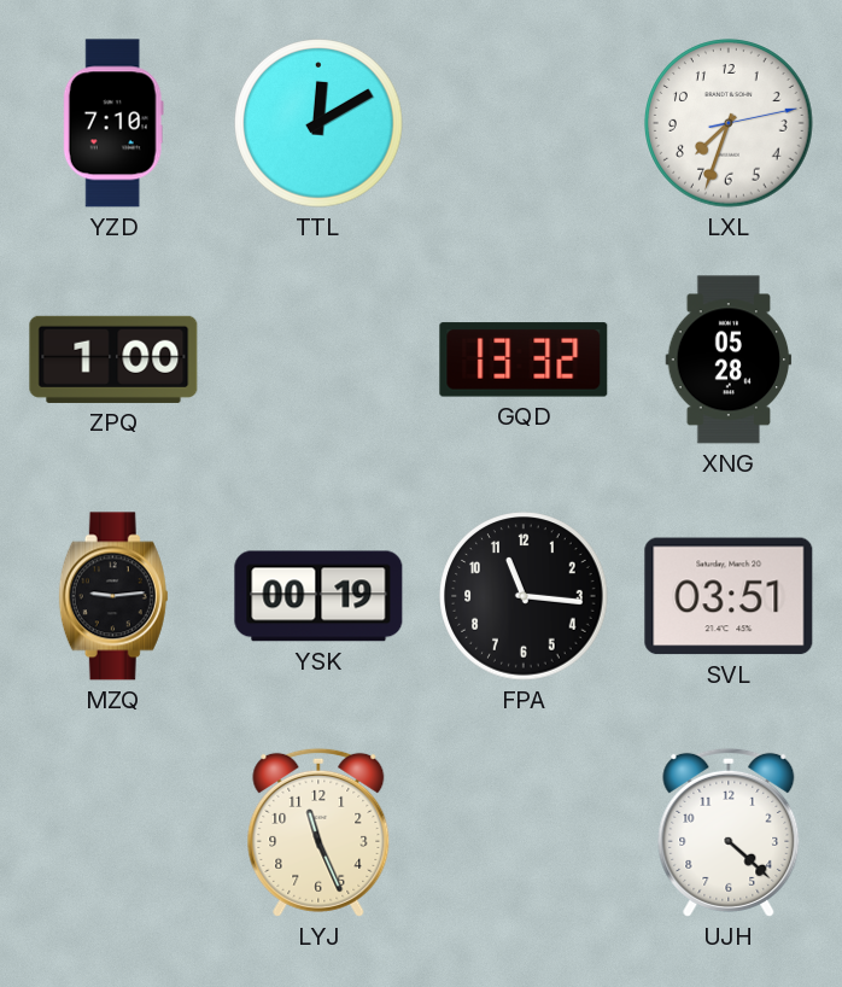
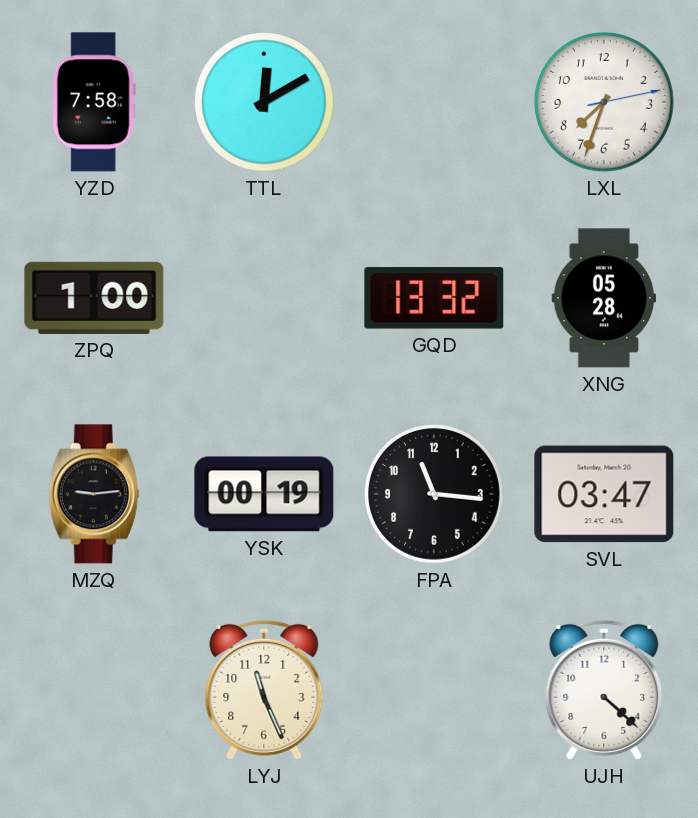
YZD: 7:10 -> 7:58 (94, 102)
SVL: 03:51 -> 03:47 (604, 494)
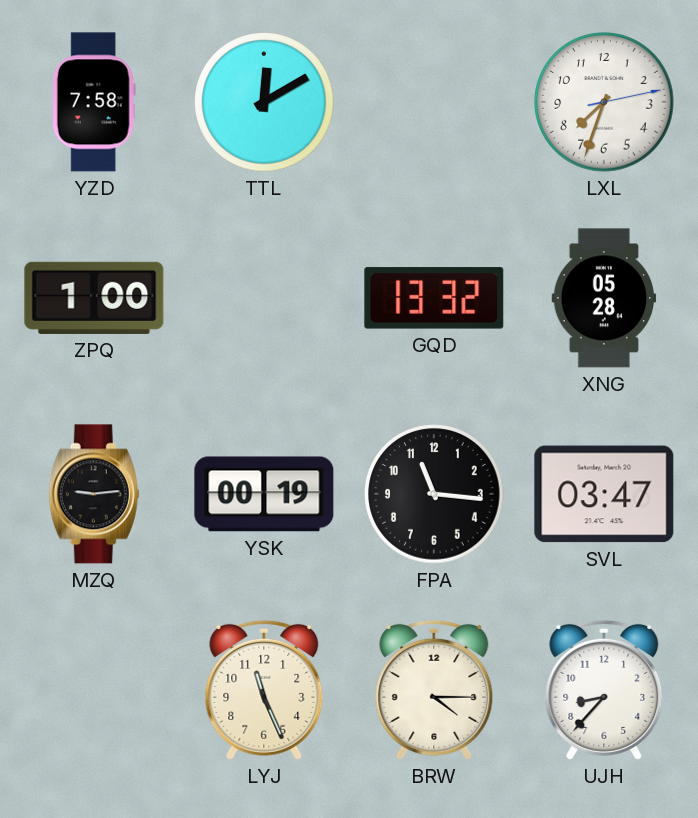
BRW: none -> 4:15 (434, 690)
UJH: 4:22 -> 8:37 (604, 690)
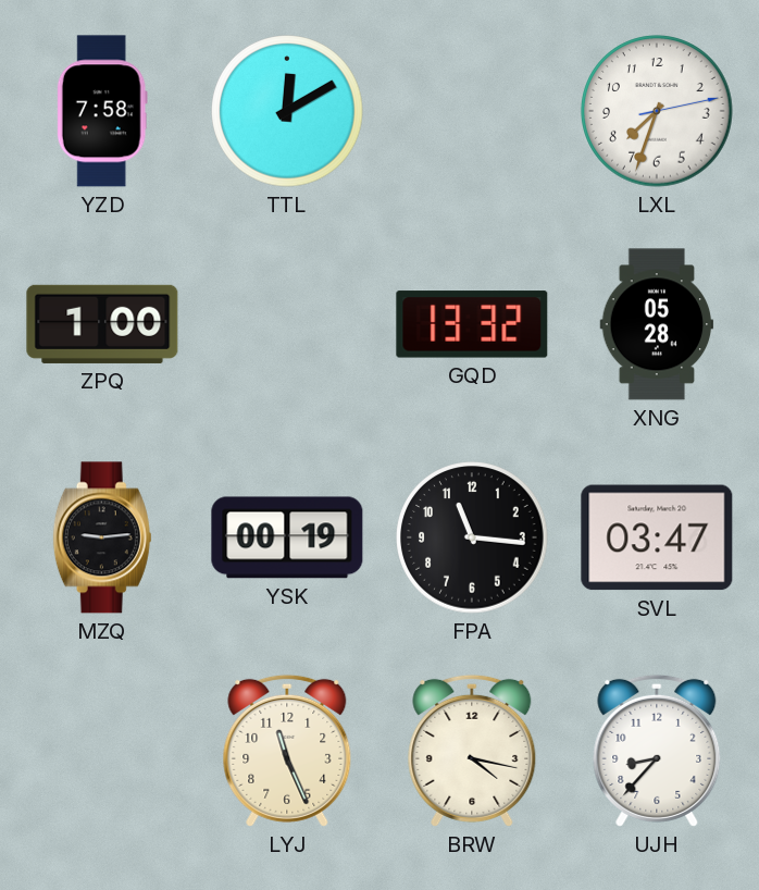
BRW: 4:15 -> 4:17 (472, 751)
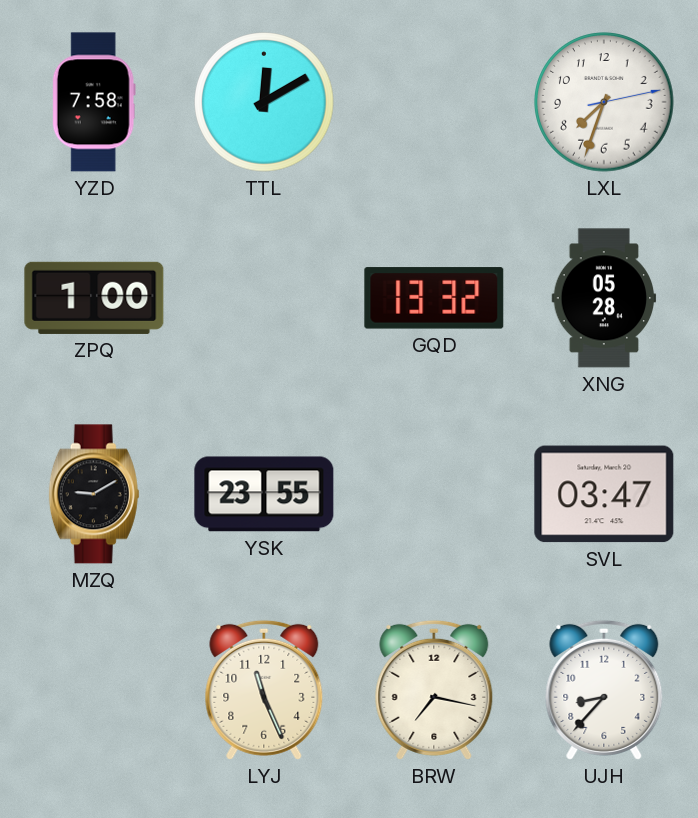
MZQ: 9:14 -> 9:10 (94, 494)
YSK: 00:19 -> 23:55 (264, 494)
FPA: 11:16 -> none (472, 537)
BRW: 4:17 -> 7:17 (434, 690)
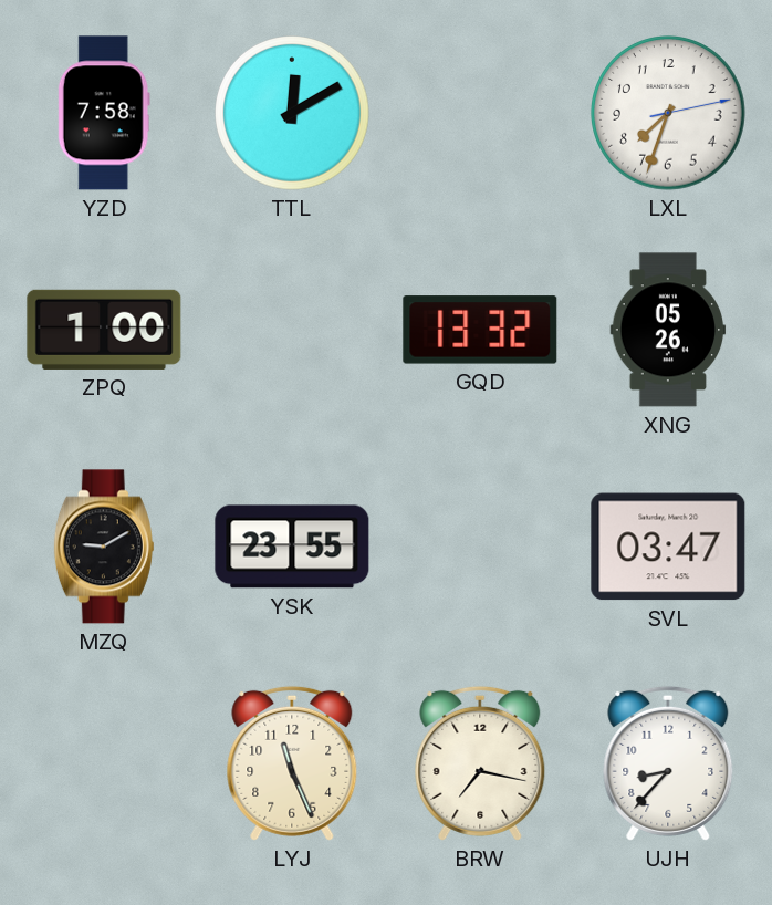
XNG: 05:28 -> 05:26 (668, 330)
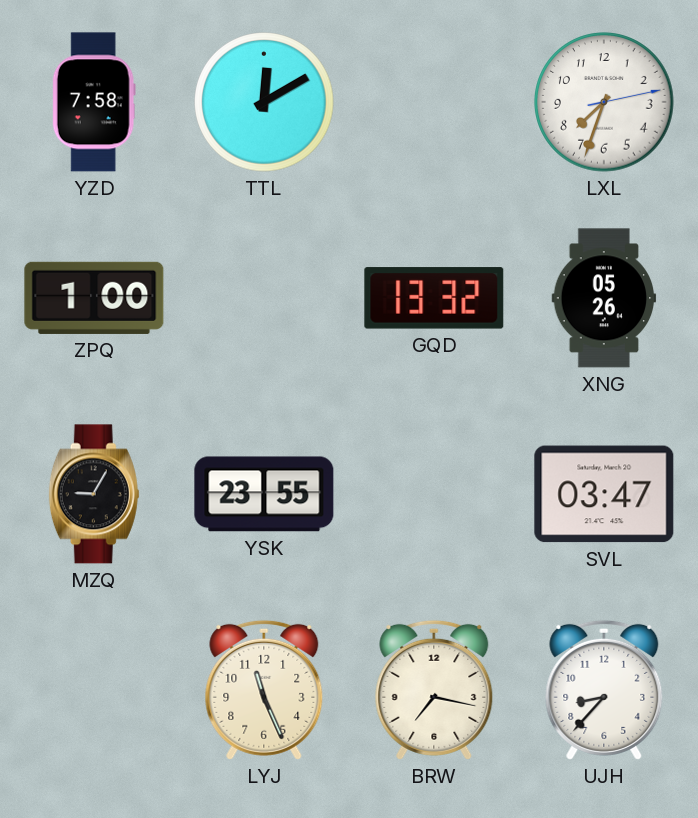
MZQ: 9:10 -> 9:05 (94, 494)
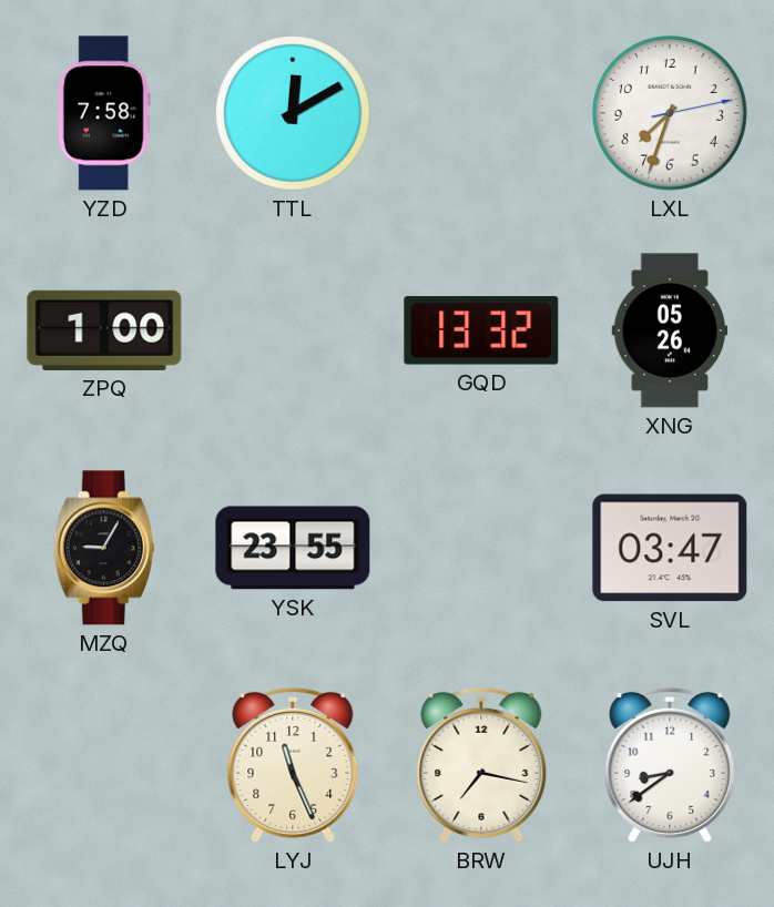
UJH: 8:37 -> 8:39 (670, 765)
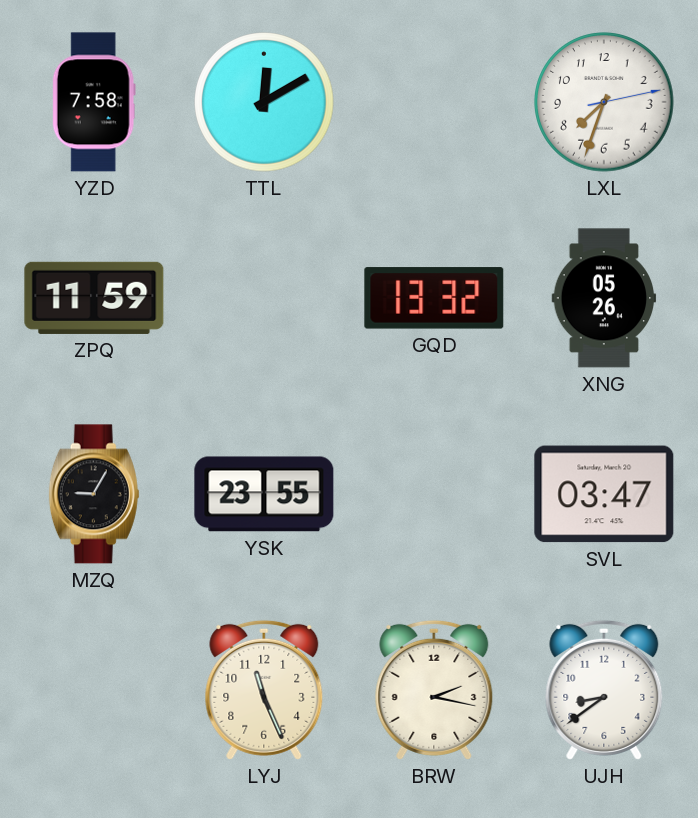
ZPQ: 1:00 -> 11:59 (94, 298)
BRW: 7:17 -> 2:17 (434, 690)
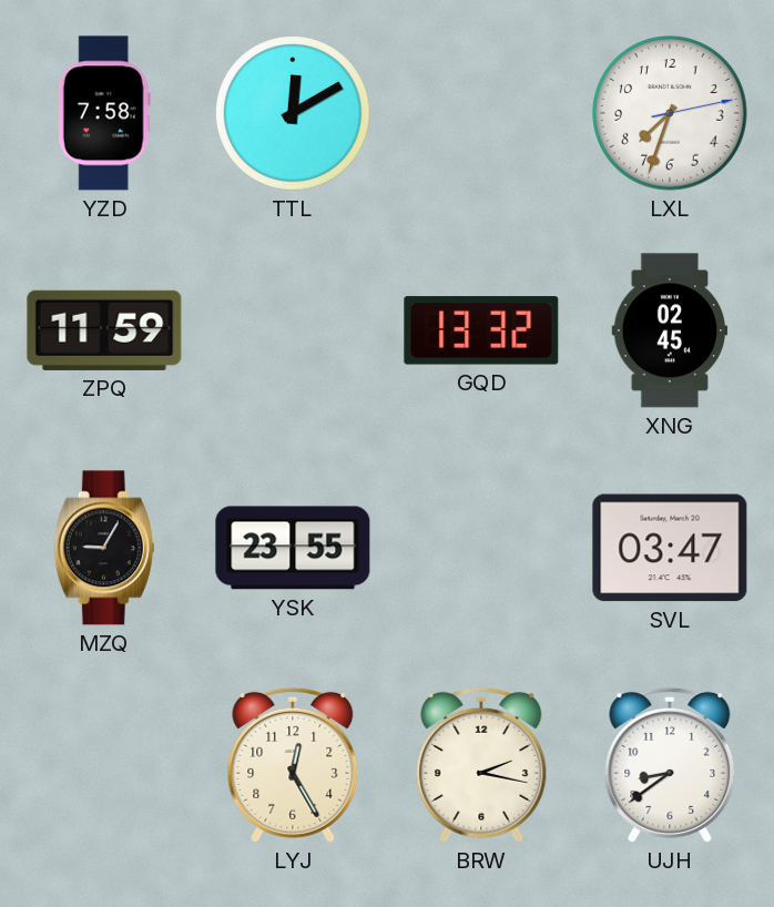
XNG: 05:26 -> 02:45 (670, 330)
LYJ: 11:26 -> 12:25 (293, 765)
